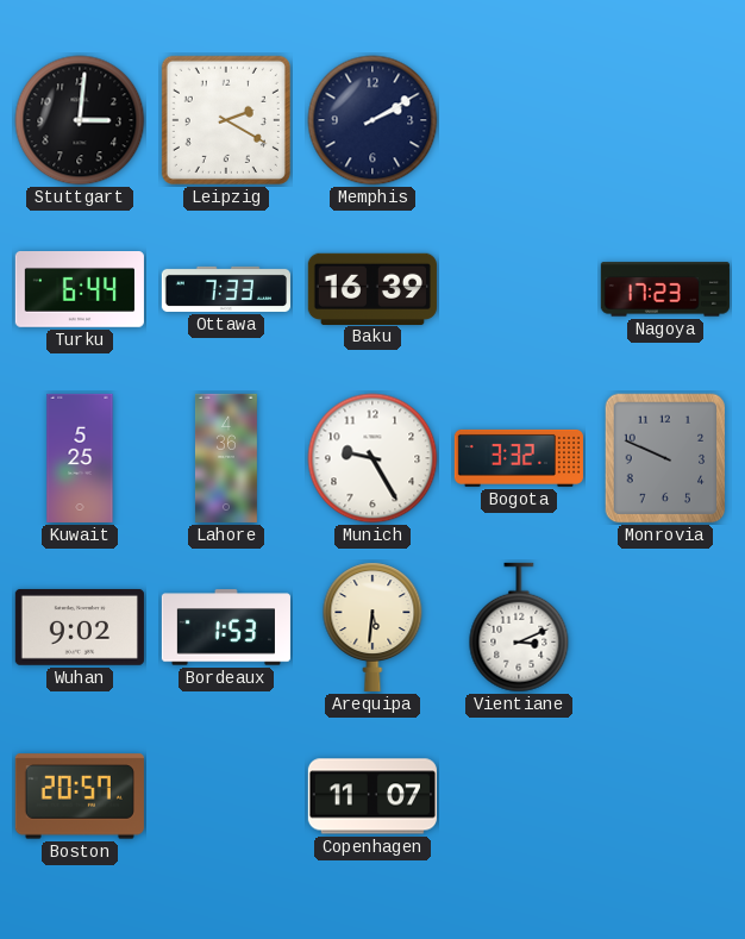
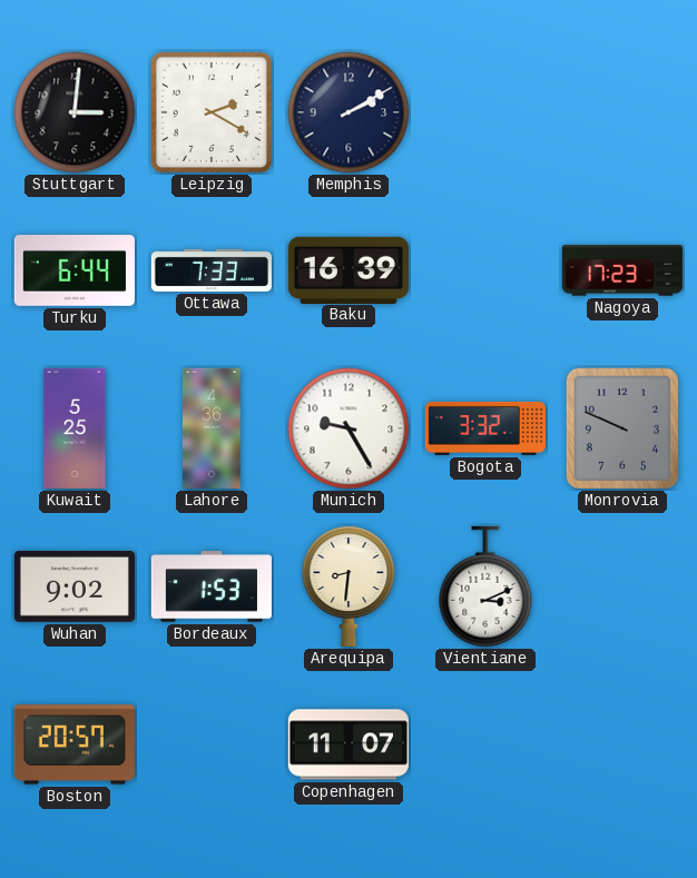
Arequipa: 5:31 -> 8:31 (348, 586)
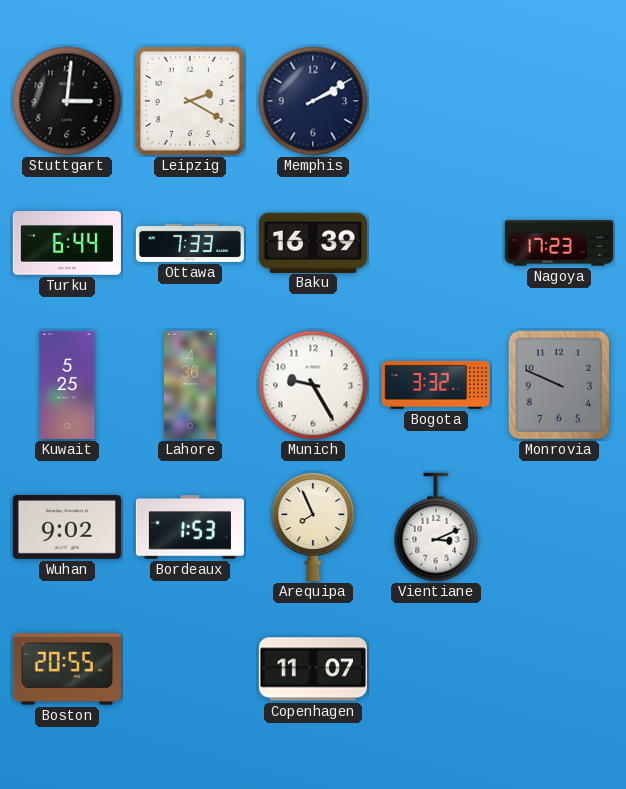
Arequipa: 8:31 -> 7:56 (313, 527)
Boston: 20:57 -> 20:55 (67, 669)
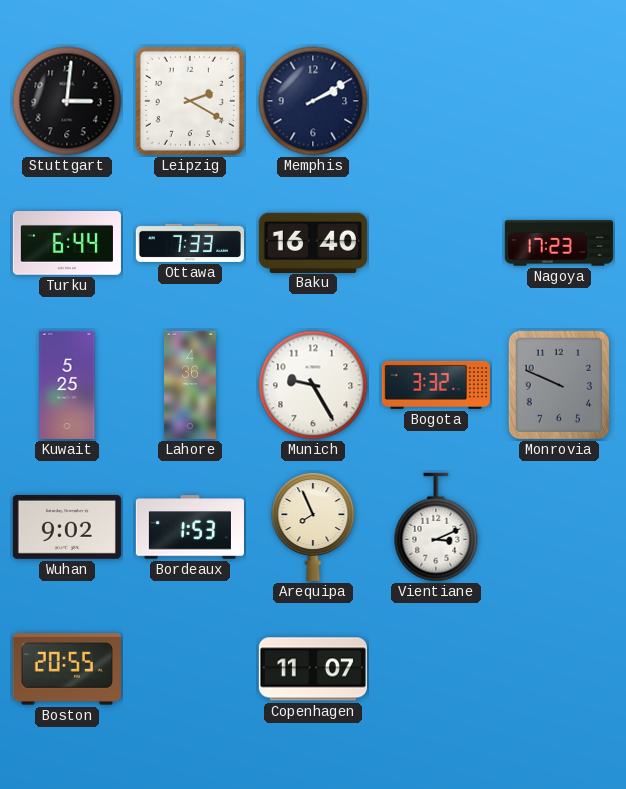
Baku: 16:39 -> 16:40 (313, 242)
